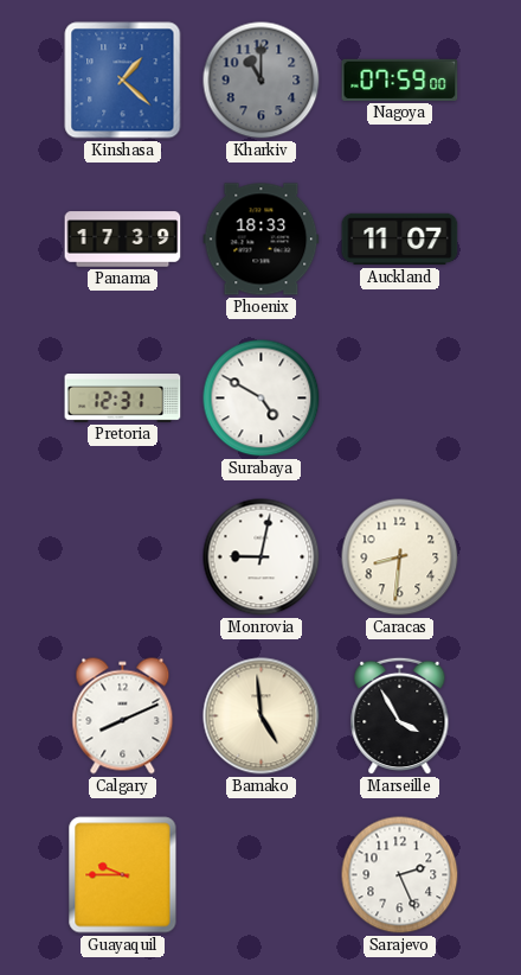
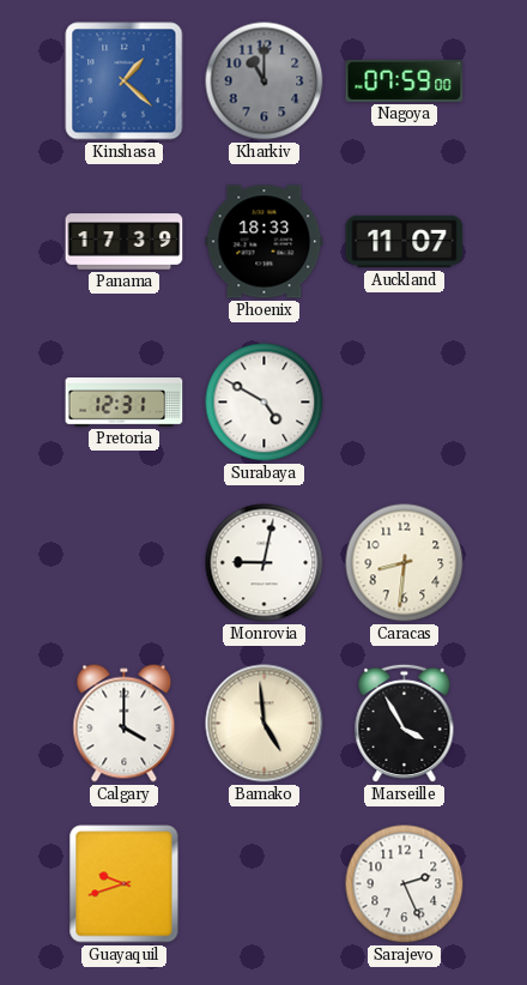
Calgary: 8:11 -> 4:00 (125, 724)
Guayaquil: 9:45 -> 9:42 (125, 884)
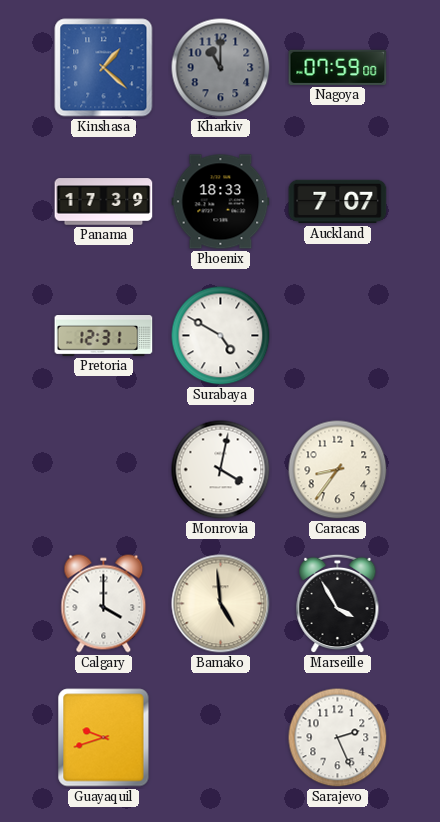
Auckland: 11:07 -> 7:07 (338, 202)
Monrovia: 9:02 -> 4:02 (221, 470)
Caracas: 8:31 -> 8:36 (338, 470)
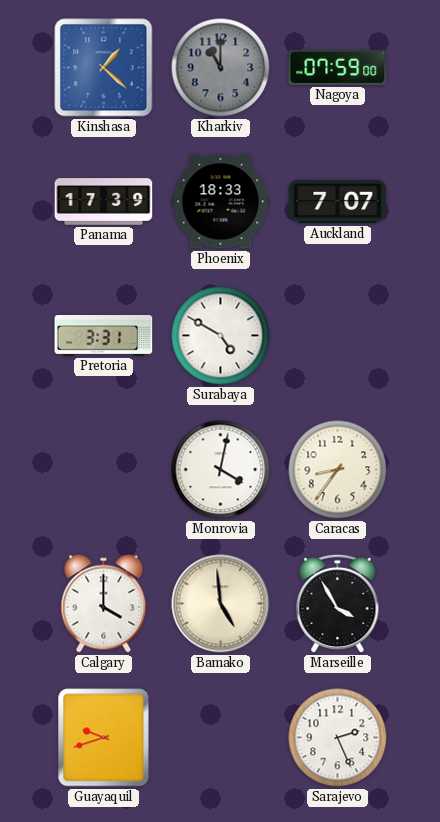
Pretoria: 12:31 -> 3:31 (104, 336)
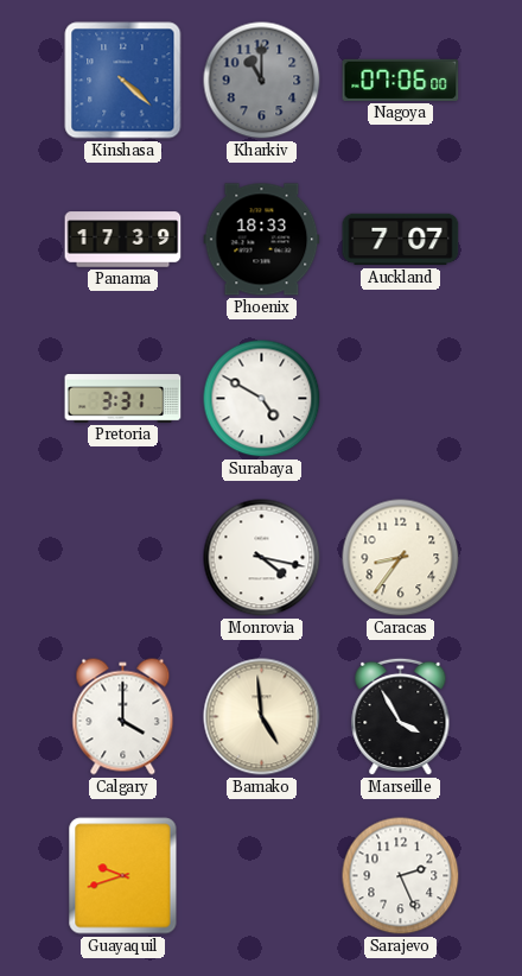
Kinshasa: 1:22 -> 4:22 (123, 81)
Nagoya: 07:59 -> 07:06 (401, 80)
Monrovia: 4:02 -> 4:17 (262, 558)
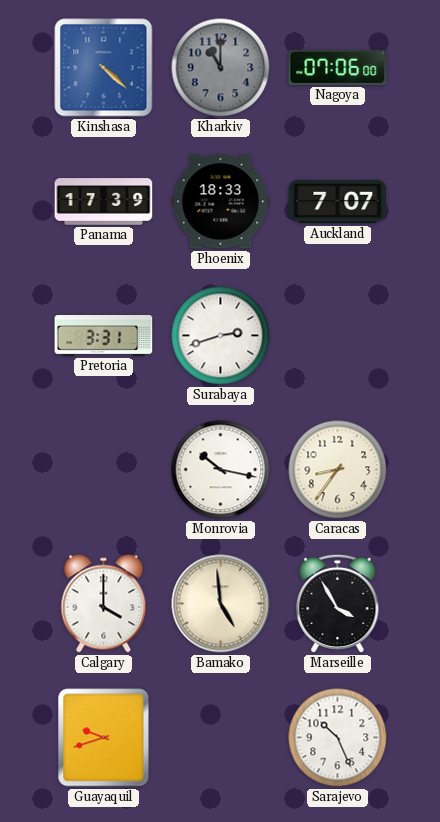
Surabaya: 4:50 -> 2:42 (221, 336)
Monrovia: 4:17 -> 10:17 (221, 470)
Sarajevo: 2:26 -> 10:26 (338, 738)
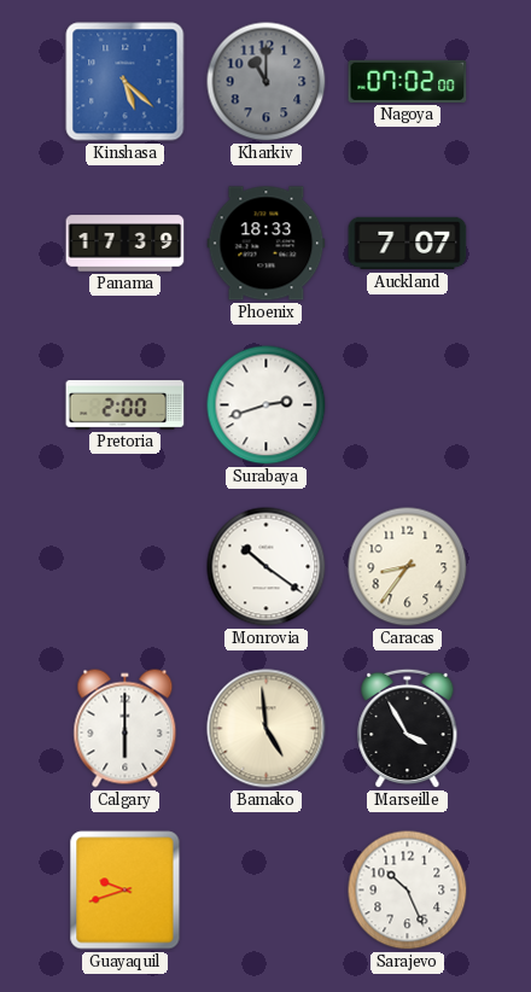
Kinshasa: 4:22 -> 5:22 (126, 82)
Nagoya: 07:06 -> 07:02 (408, 81)
Pretoria: 3:31 -> 2:00 (126, 405)
Monrovia: 10:17 -> 10:21 (267, 567)
Calgary: 4:00 -> 6:00 (126, 729)
